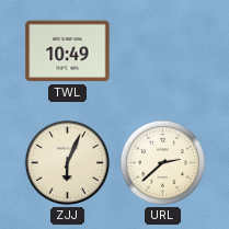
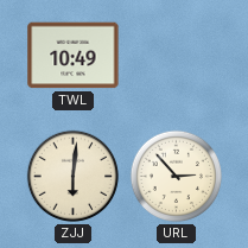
ZJJ: 6:04 -> 6:01 (74, 177)
URL: 2:38 -> 2:53 (177, 177)
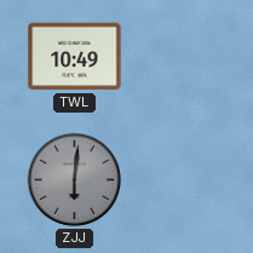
ZJJ dial: cream -> grey (75, 180)
URL: 2:53 -> none (177, 177)
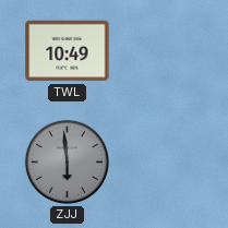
ZJJ: 6:01 -> 5:59 (68, 163)
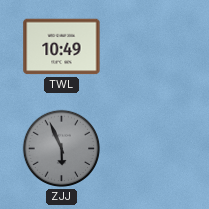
ZJJ: 5:59 -> 5:56 (62, 149)
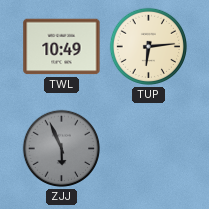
TUP: none -> 6:14 (149, 47)
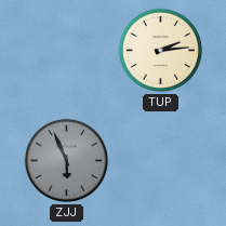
TWL: 10:49 -> none (62, 47)
TUP: 6:14 -> 2:14 (161, 51)
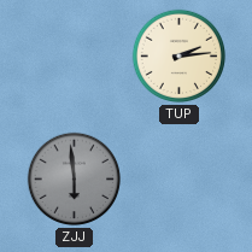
ZJJ: 5:56 -> 5:59 (75, 180)
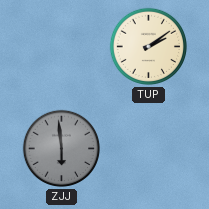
TUP: 2:14 -> 2:09 (149, 47)
